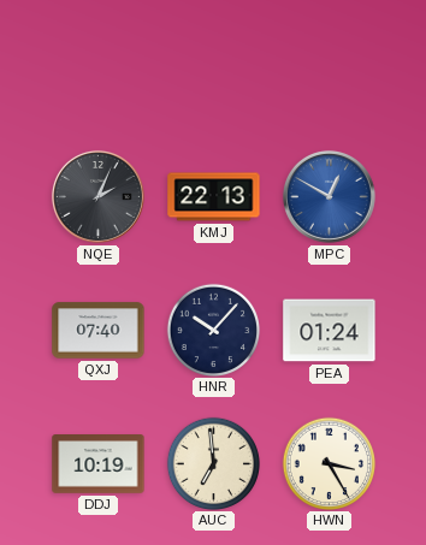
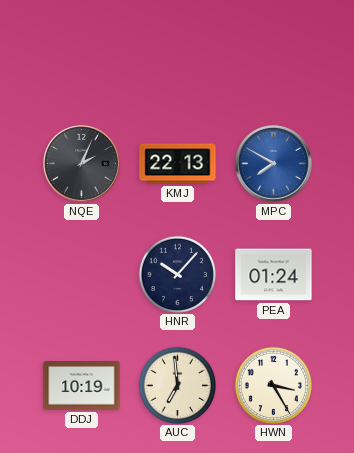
MPC: 12:50 -> 7:50 (273, 163)
QXJ: 07:40 -> none (99, 331)
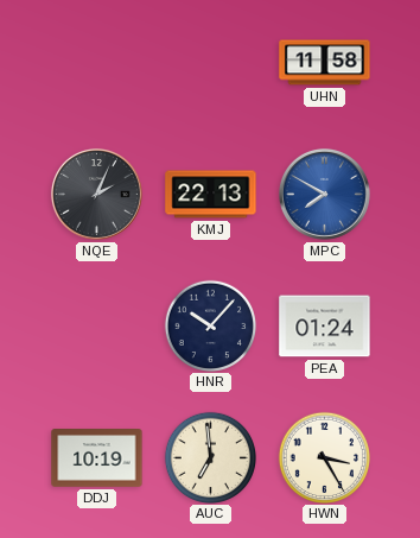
UHN: none -> 11:58 (325, 63)
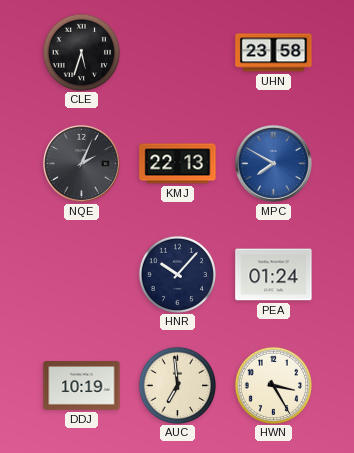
CLE: none -> 5:33 (81, 52)
UHN: 11:58 -> 23:58 (274, 53)
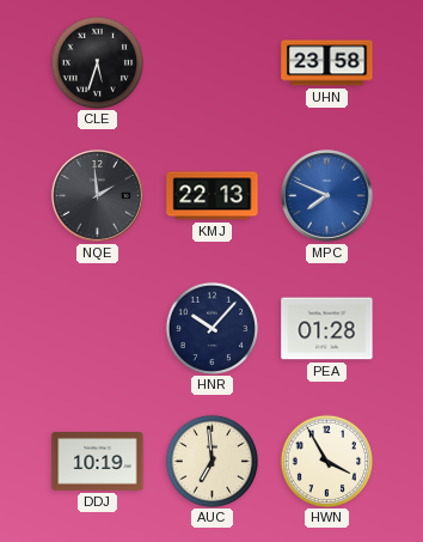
NQE: 2:04 -> 1:59 (97, 195)
MPC: 7:50 -> 7:49 (326, 195)
PEA: 01:24 -> 01:28 (327, 329)
HWN: 3:25 -> 3:55 (326, 461)
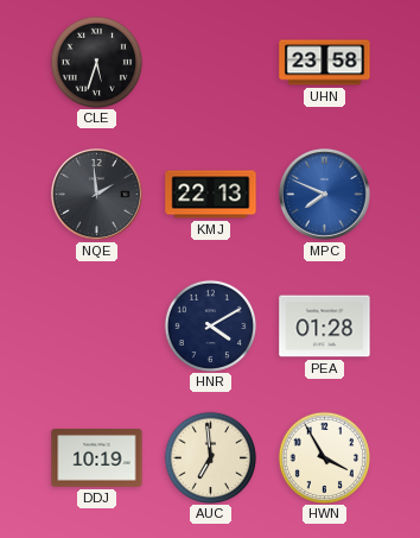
HNR: 10:07 -> 4:10 (210, 325)
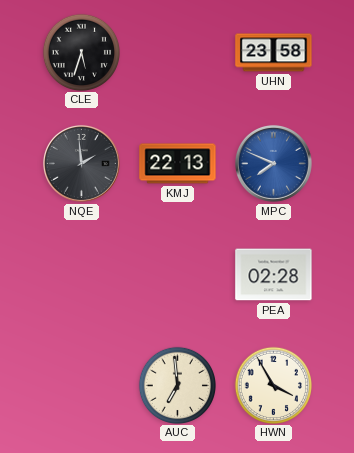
HNR: 4:10 -> none (210, 325)
PEA: 01:28 -> 02:28 (274, 275)
DDJ: 10:19 -> none (97, 458)
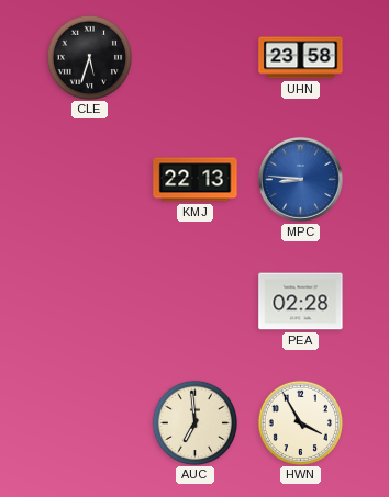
NQE: 1:59 -> none (81, 163)
MPC: 7:49 -> 8:46 (300, 179)
